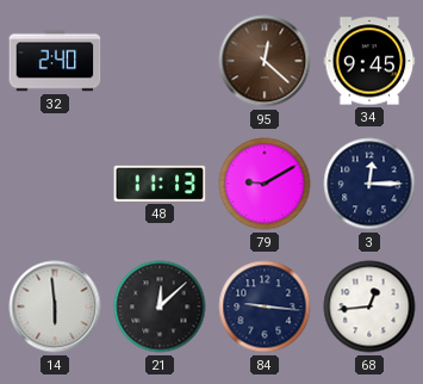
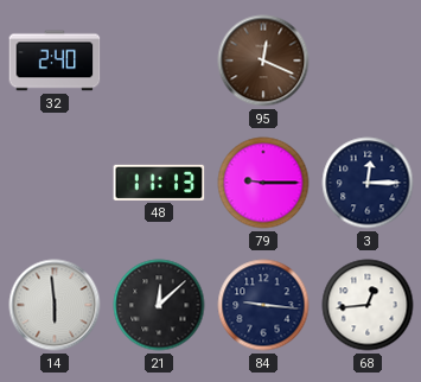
95: 12:22 -> 12:19 (263, 61)
34: 9:45 -> none (369, 61)
79: 9:10 -> 9:15 (263, 183)
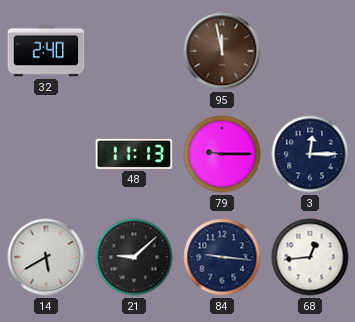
95: 12:19 -> 11:58 (222, 51)
14: 5:59 -> 5:40 (46, 257)
21: 12:08 -> 9:08 (134, 257)
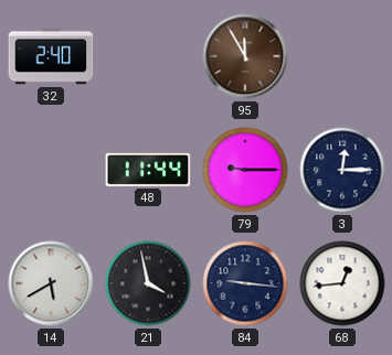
95: 11:58 -> 11:55 (245, 56)
48: 11:13 -> 11:44 (148, 170)
21: 9:08 -> 3:58 (148, 283)
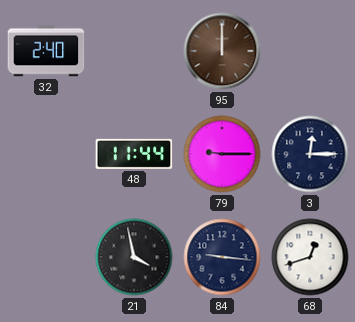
95: 11:55 -> 12:00 (222, 51)
14: 5:40 -> none (51, 283)
68: 12:44 -> 12:42 (310, 257)
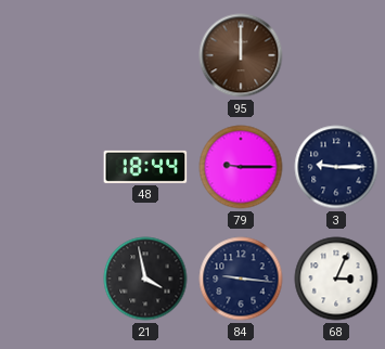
32: 2:40 -> none (46, 51)
48: 11:44 -> 18:44 (145, 167)
3: 12:15 -> 9:15 (336, 167)
68: 12:42 -> 3:04 (336, 279)
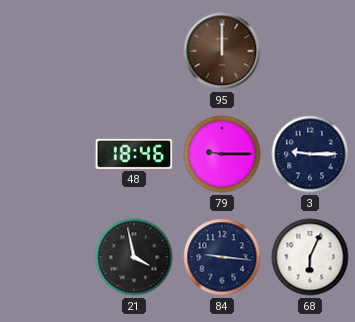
48: 18:44 -> 18:46 (134, 154)
68: 3:04 -> 6:04 (310, 257)
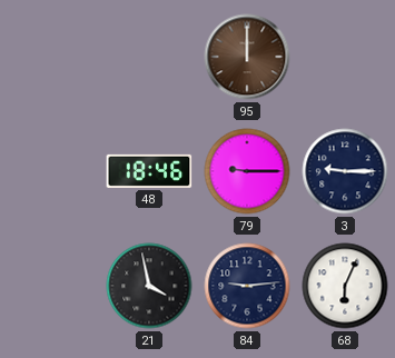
84: 9:16 -> 9:14 (247, 286)
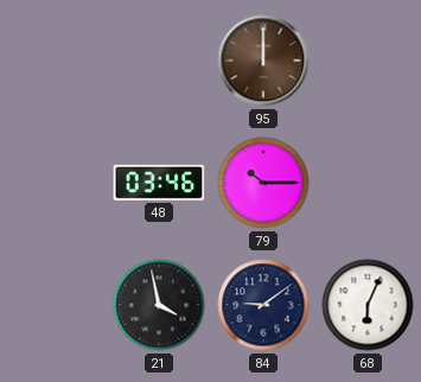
48: 18:46 -> 03:46 (159, 183)
79: 9:15 -> 10:15 (263, 183)
3: 9:15 -> none (345, 171)
84: 9:14 -> 9:09 (263, 305)
